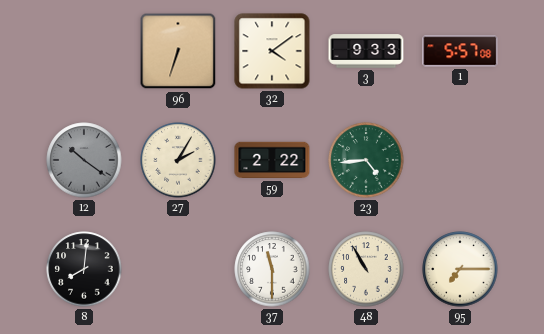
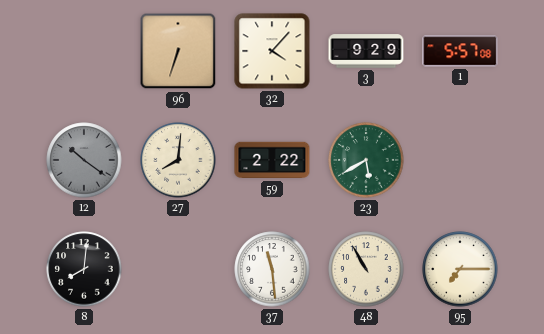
32: 4:09 -> 4:07 (272, 51)
3: 9:33 -> 9:29 (366, 51)
27: 2:05 -> 8:01 (178, 160)
23: 4:44 -> 5:40 (366, 160)
37: 11:30 -> 11:29 (272, 269)
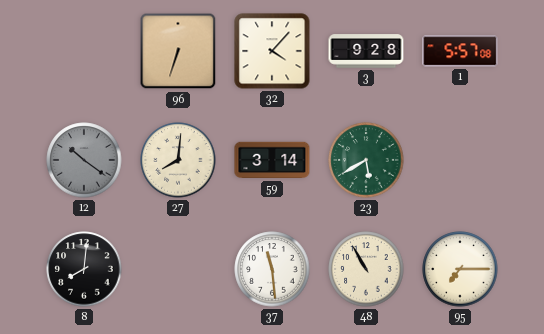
3: 9:29 -> 9:28 (366, 51)
59: 2:22 -> 3:14 (272, 160)
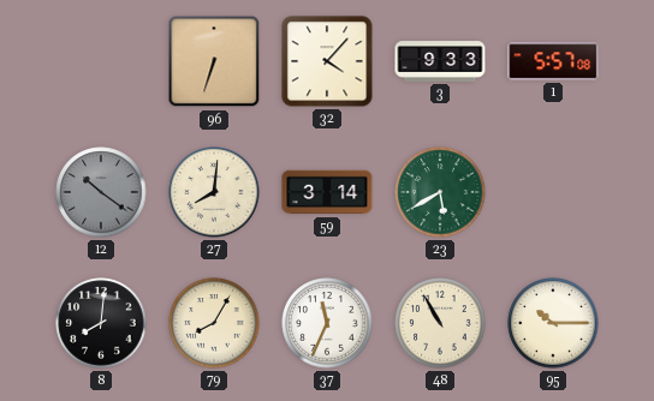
3: 9:28 -> 9:33 (440, 61)
79: none -> 8:05 (214, 323)
37: 11:29 -> 11:34 (327, 323)
95: 7:15 -> 10:15 (553, 323)
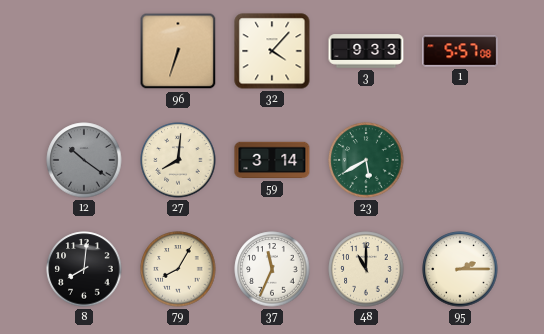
48: 10:55 -> 11:00 (366, 269)
95: 10:15 -> 2:15 (460, 269)
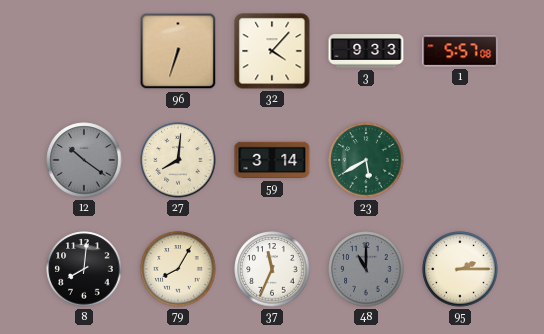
48 dial: cream -> grey (366, 269)
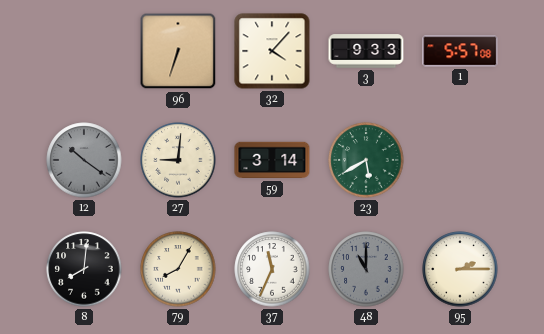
27: 8:01 -> 9:01 (178, 160)
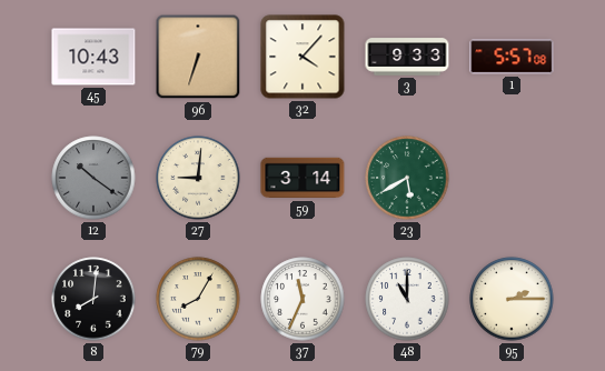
45: none -> 10:43 (93, 57)
48 dial: grey -> white (407, 299)
